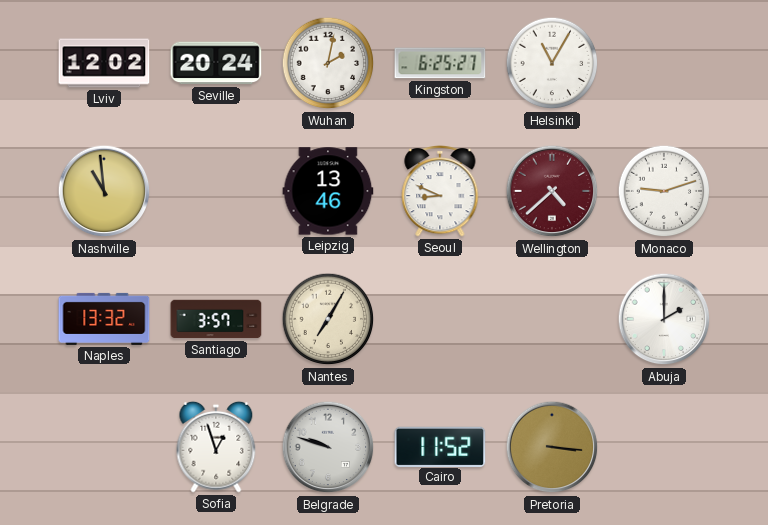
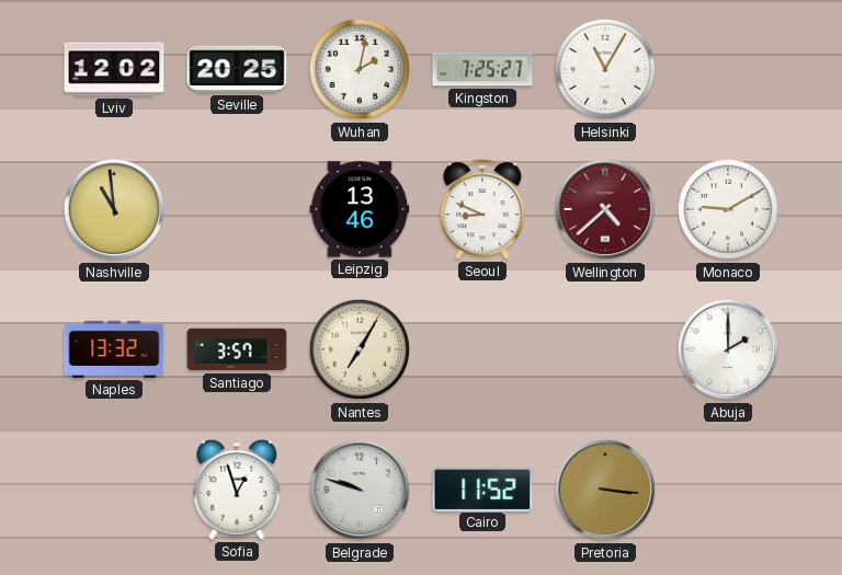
Seville: 20:24 -> 20:25 (237, 69)
Kingston: 6:25 -> 7:25 (482, 69)
Monaco: 9:12 -> 9:10 (728, 209)
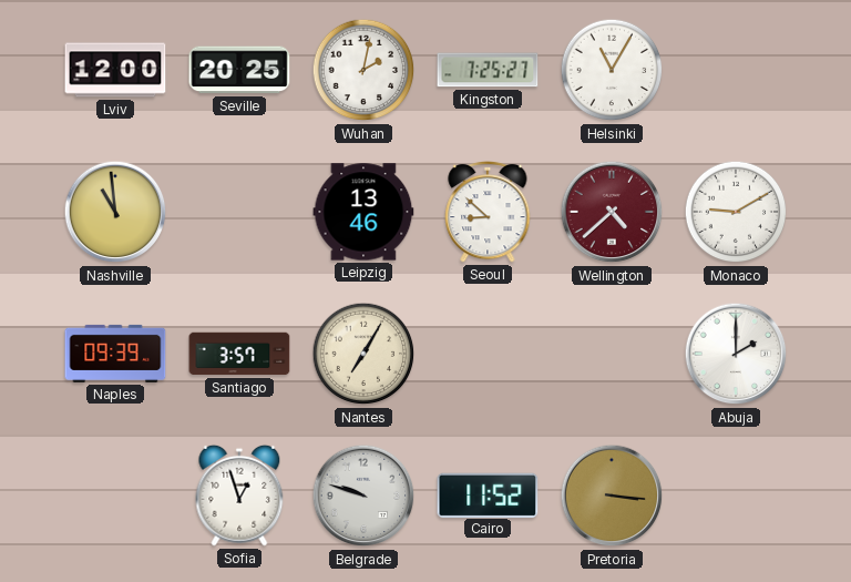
Lviv: 12:02 -> 12:00 (115, 70)
Seoul: 8:49 -> 8:52 (488, 212)
Naples: 13:32 -> 09:39 (115, 354)
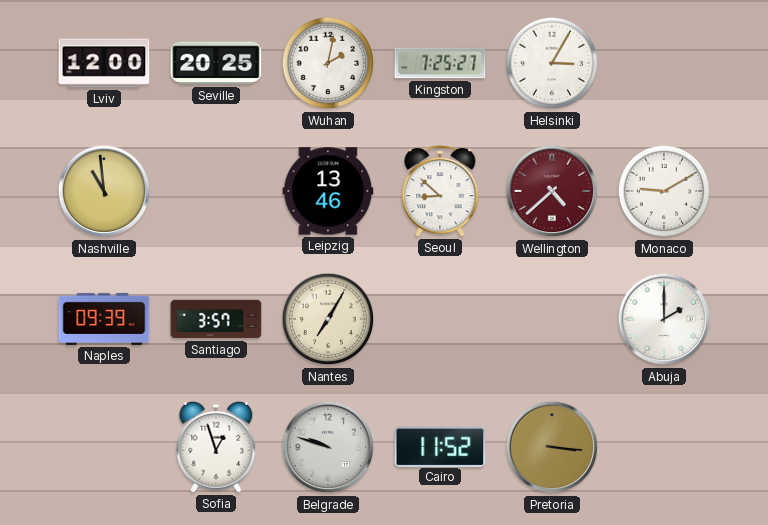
Helsinki: 11:05 -> 3:05 (552, 63)
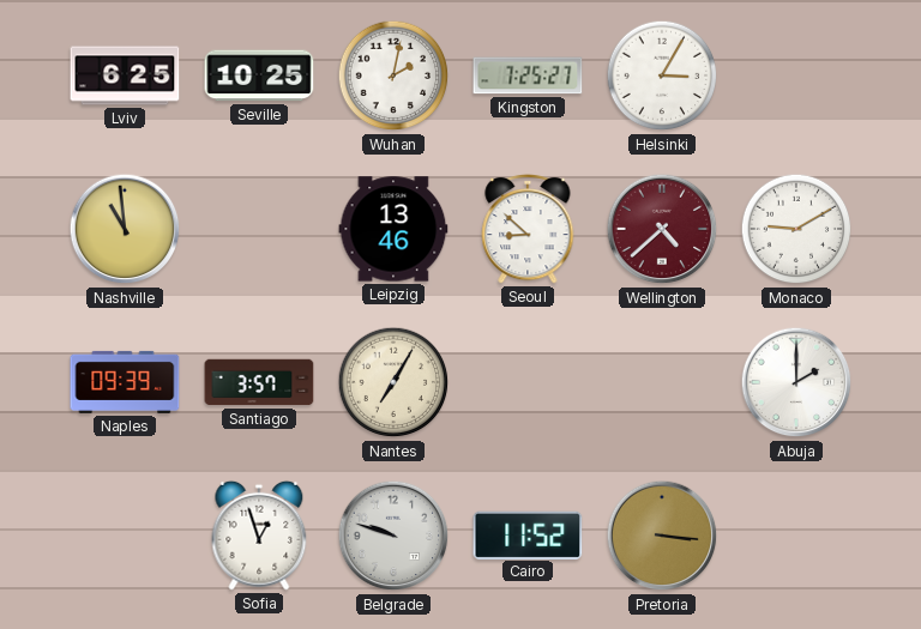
Lviv: 12:00 -> 6:25 (125, 75)
Seville: 20:25 -> 10:25 (259, 75)
